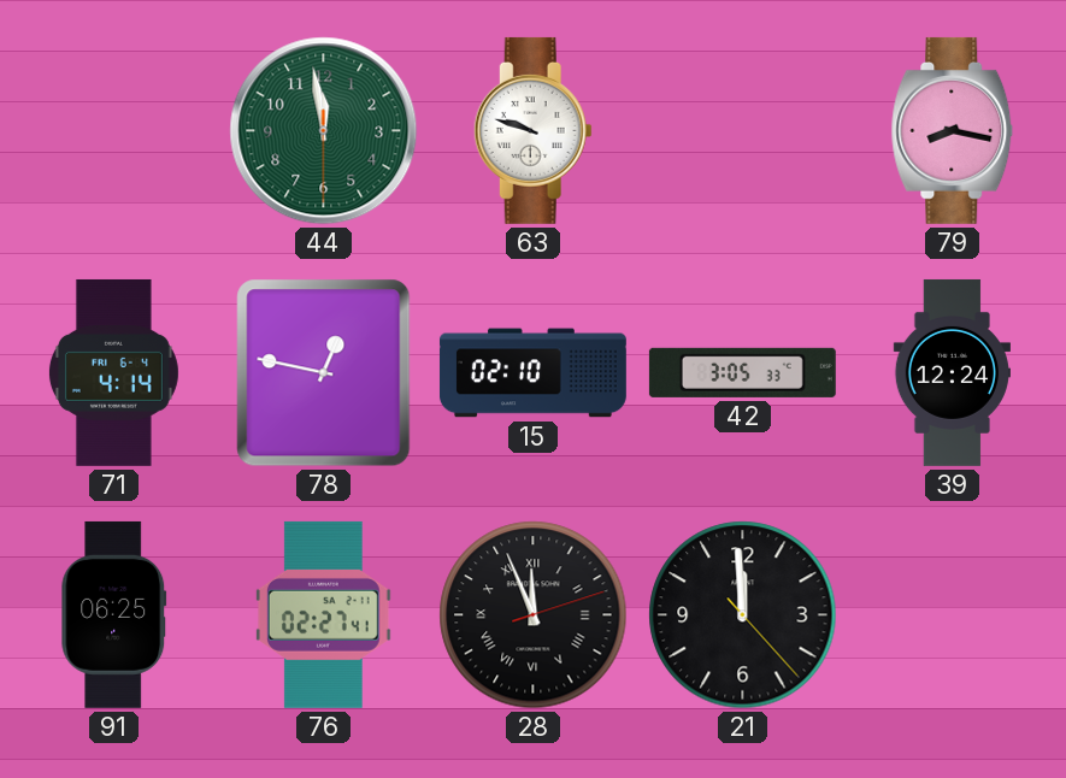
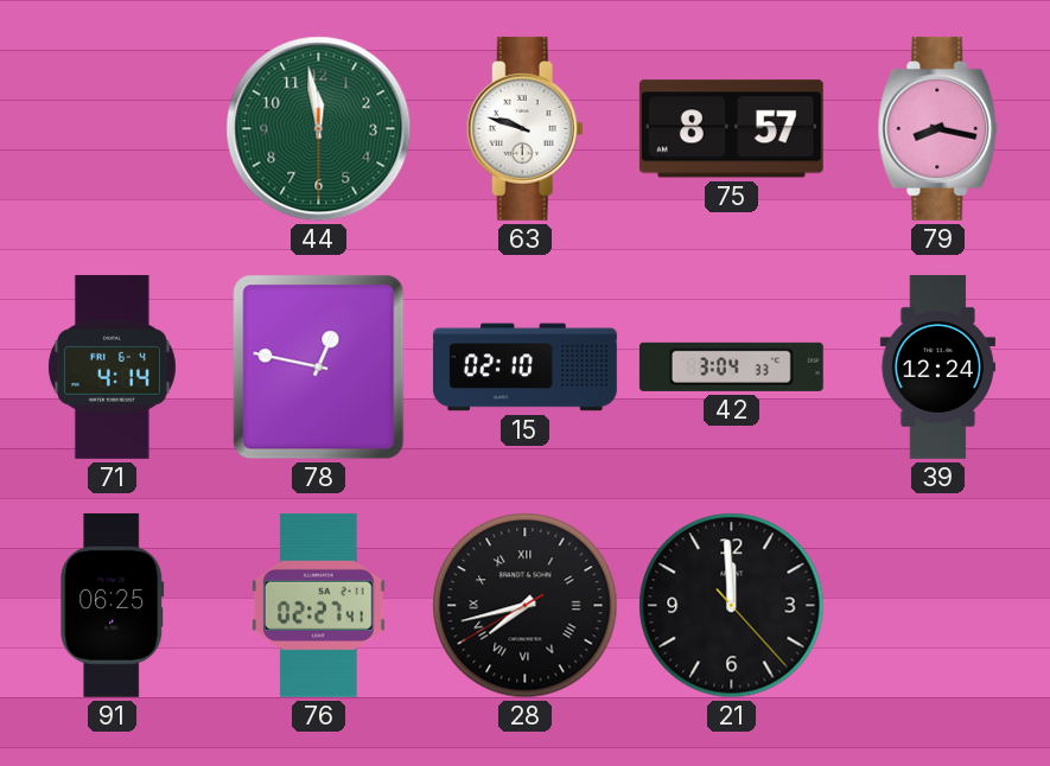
75: none -> 8:57 (731, 129)
42: 3:05 -> 3:04 (731, 366)
28: 11:56 -> 7:42 (526, 606)
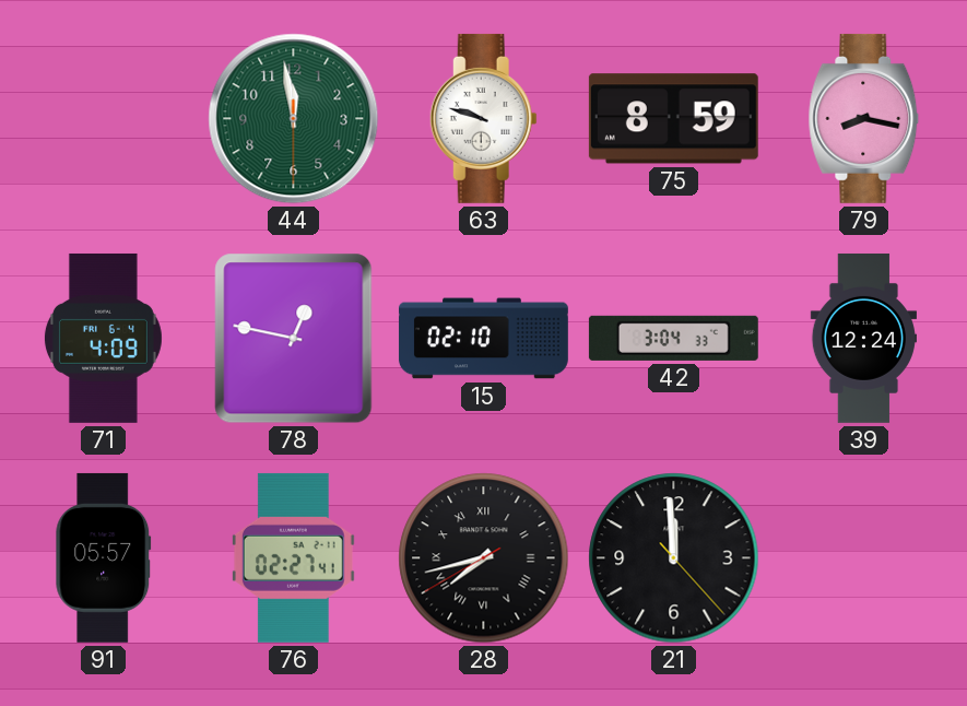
75: 8:57 -> 8:59 (673, 119)
71: 4:14 -> 4:09 (103, 338)
91: 06:25 -> 05:57 (104, 557)
